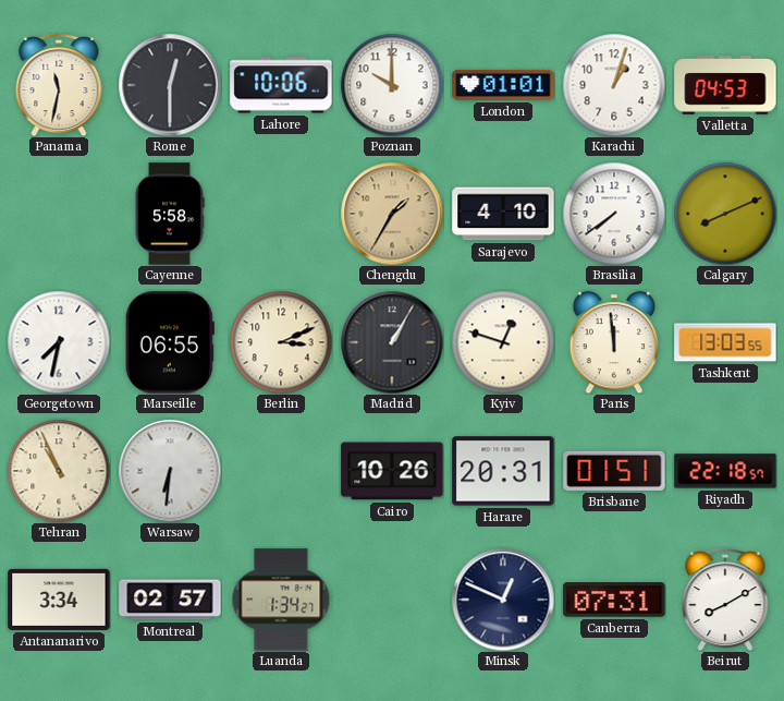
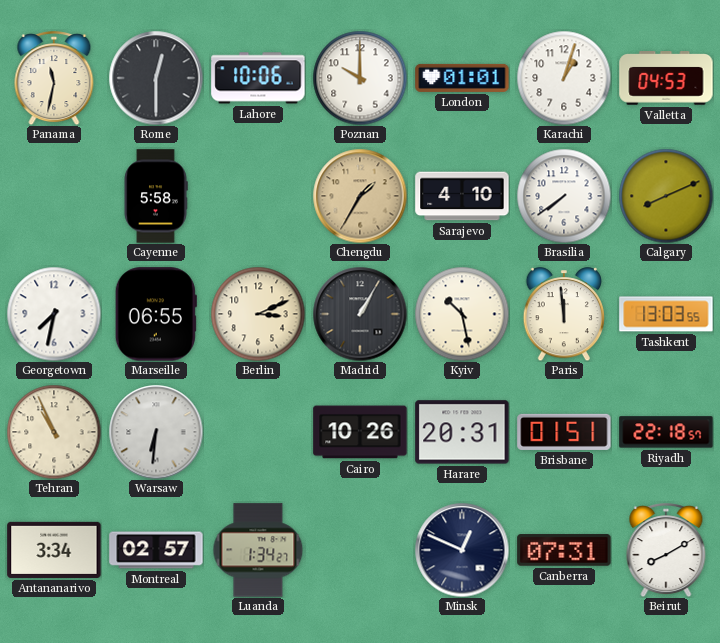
Kyiv: 12:48 -> 10:28 (462, 314)
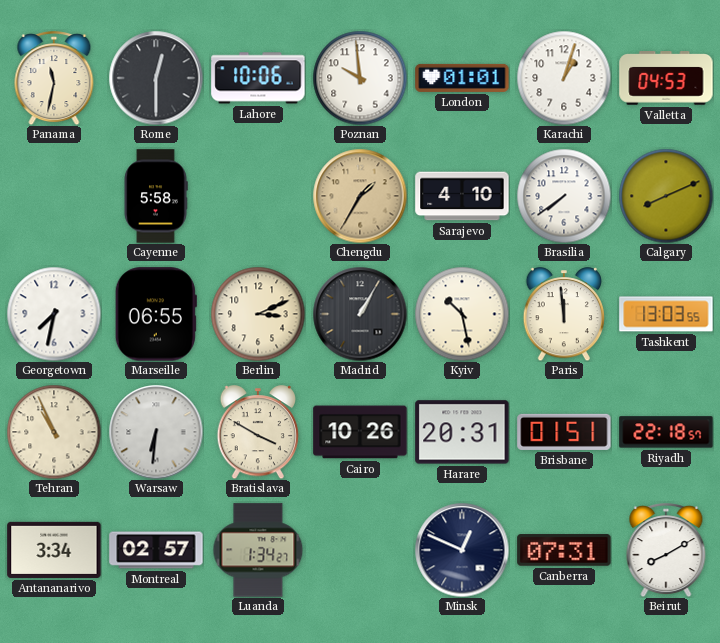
Poznan: 10:00 -> 9:59 (360, 78)
Bratislava: none -> 3:50 (258, 432)
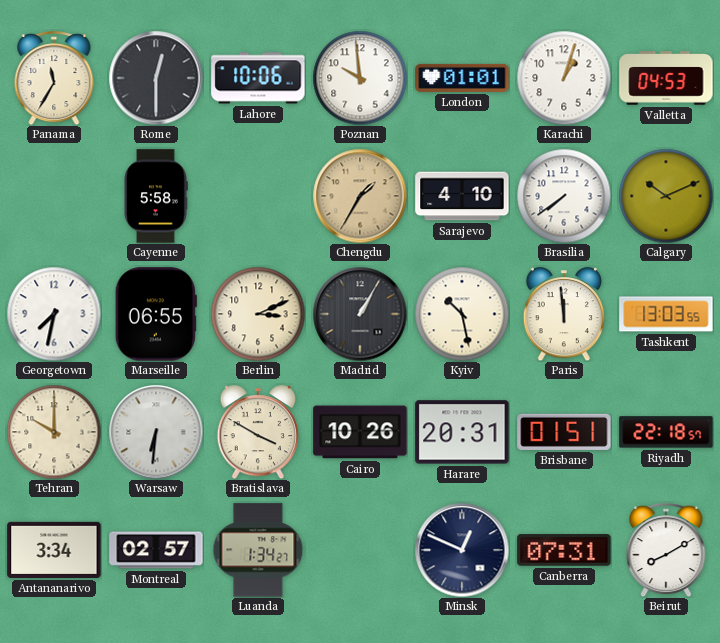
Panama: 11:32 -> 11:35 (54, 78)
Calgary: 8:11 -> 10:11 (666, 196)
Tehran: 10:56 -> 10:00 (54, 432)
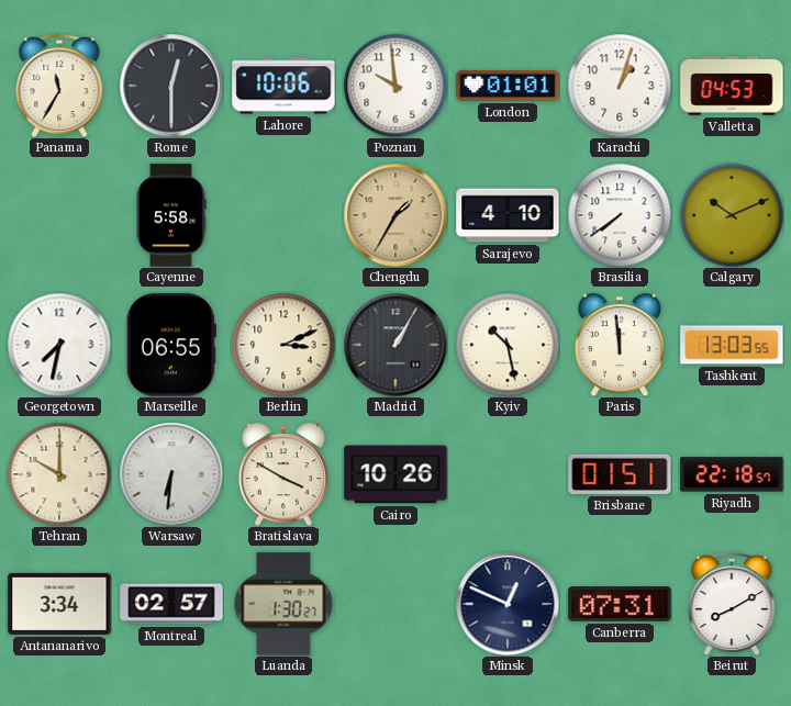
Harare: 20:31 -> none (462, 432)
Luanda: 1:34 -> 1:30 (283, 604)
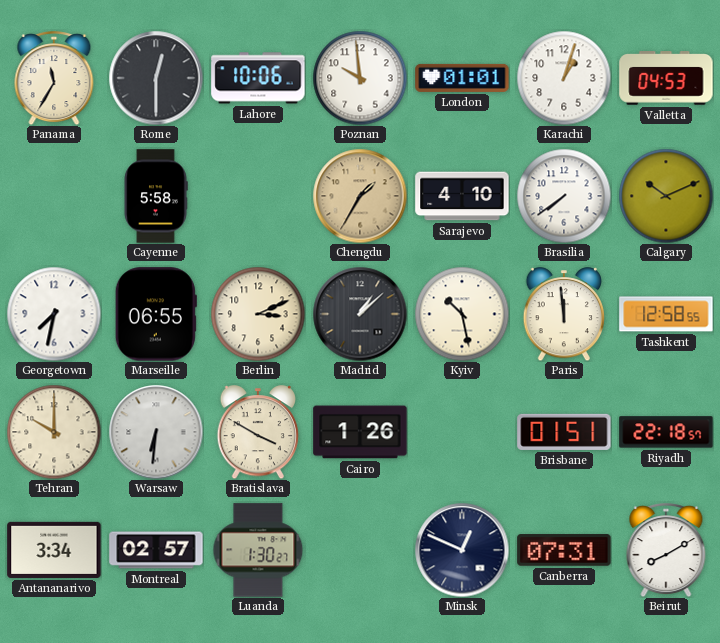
Madrid: 1:05 -> 1:08 (360, 314)
Tashkent: 13:03 -> 12:58 (666, 314)
Cairo: 10:26 -> 1:26 (360, 432)
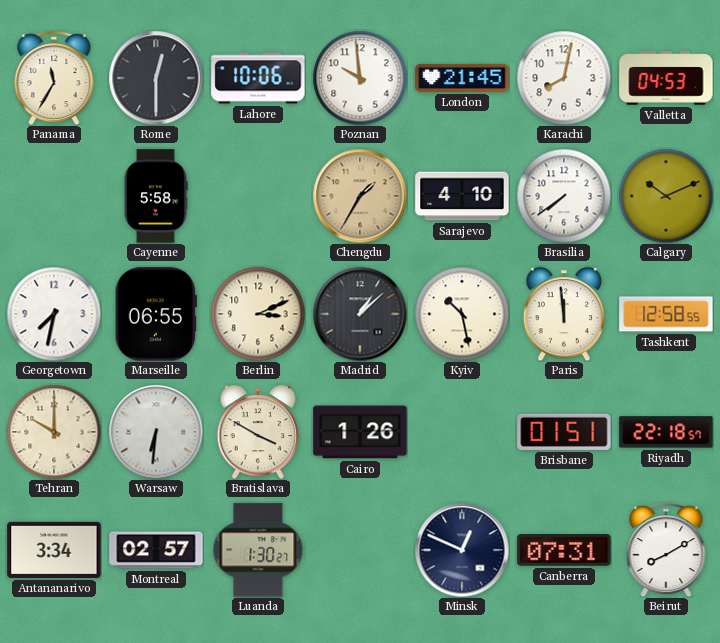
London: 01:01 -> 21:45 (462, 78)
Karachi: 1:03 -> 8:02 (564, 78)
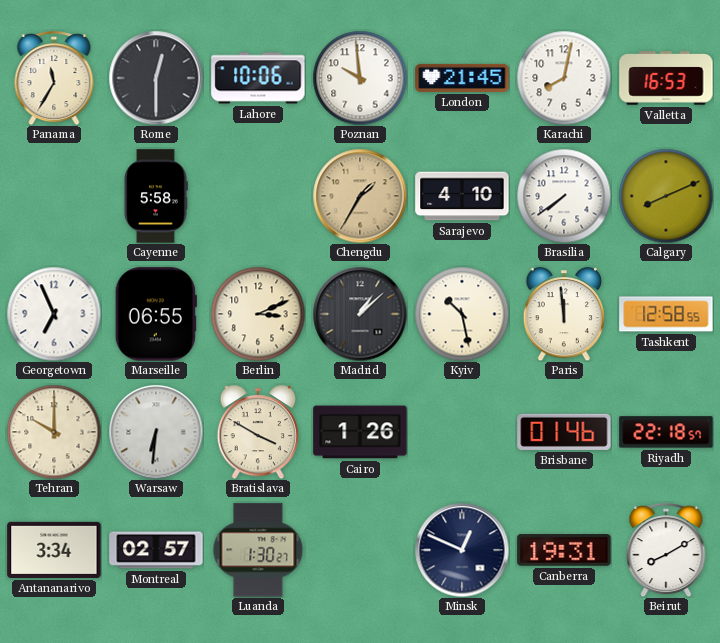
Valletta: 04:53 -> 16:53 (666, 78)
Calgary: 10:11 -> 8:11 (666, 196)
Georgetown: 7:32 -> 6:56 (54, 314)
Brisbane: 01:51 -> 01:46 (564, 432)
Canberra: 07:31 -> 19:31 (564, 550)
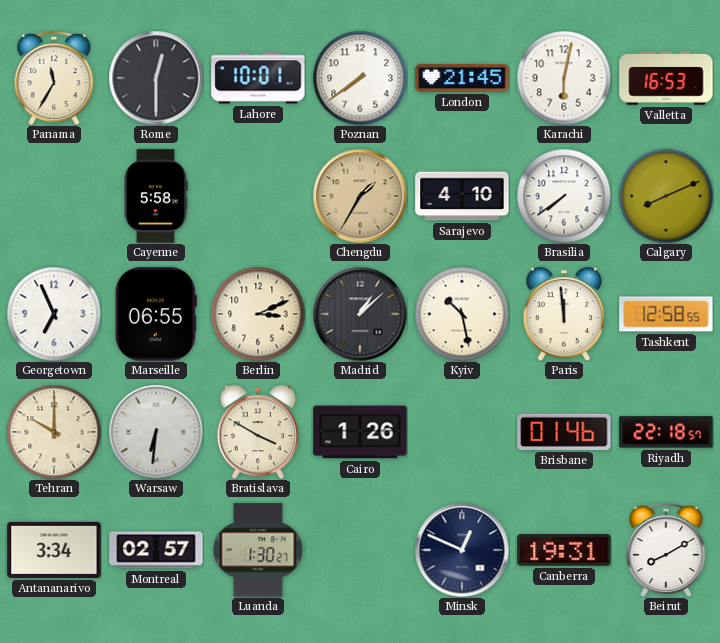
Lahore: 10:06 -> 10:01 (258, 78)
Poznan: 9:59 -> 7:39 (360, 78)
Karachi: 8:02 -> 6:02 (564, 78)
